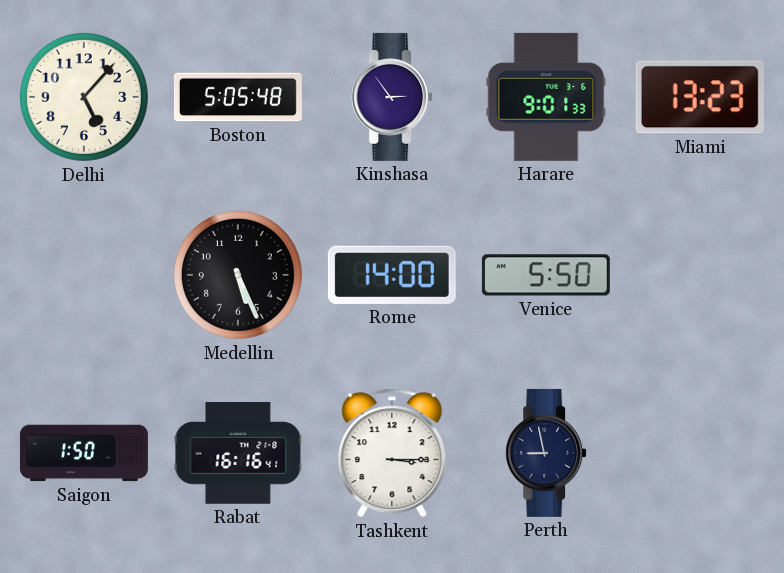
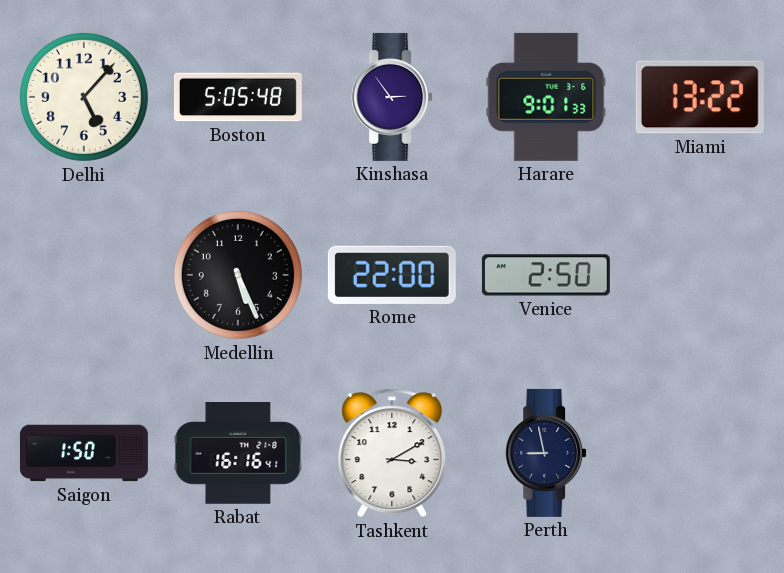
Miami: 13:23 -> 13:22 (700, 97)
Rome: 14:00 -> 22:00 (392, 275)
Venice: 5:50 -> 2:50 (546, 275)
Tashkent: 3:15 -> 3:10 (392, 453)
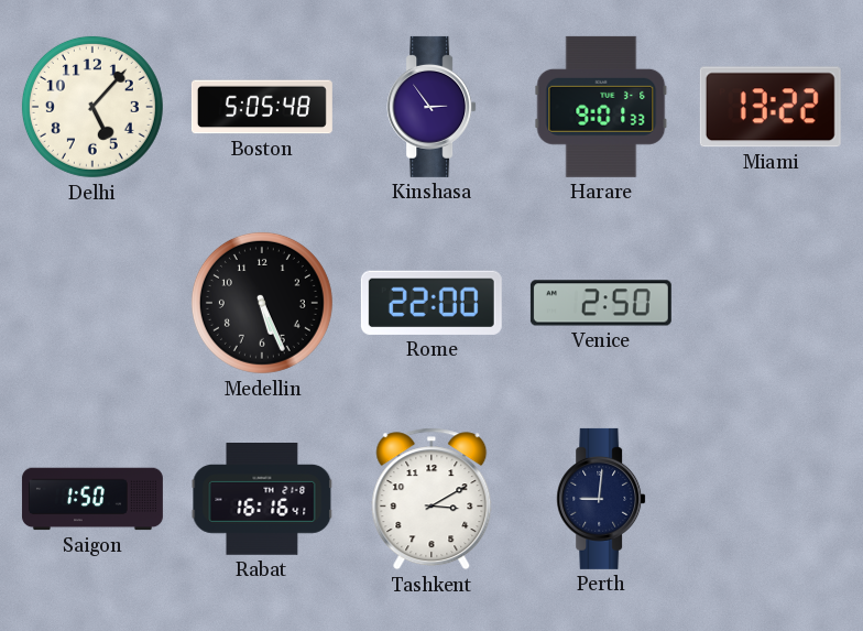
Perth: 8:58 -> 9:01 (601, 499)
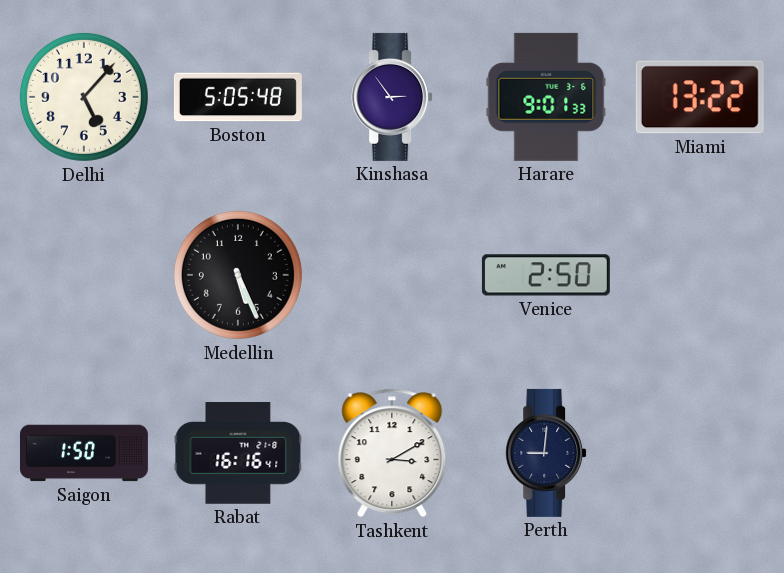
Rome: 22:00 -> none (431, 303)
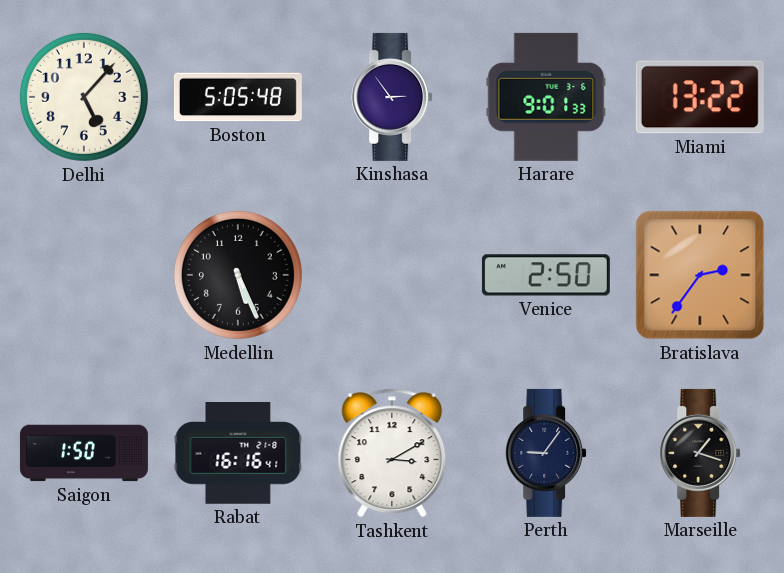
Bratislava: none -> 2:36 (700, 275)
Perth: 9:01 -> 9:06 (546, 453)
Marseille: none -> 1:18 (700, 453)
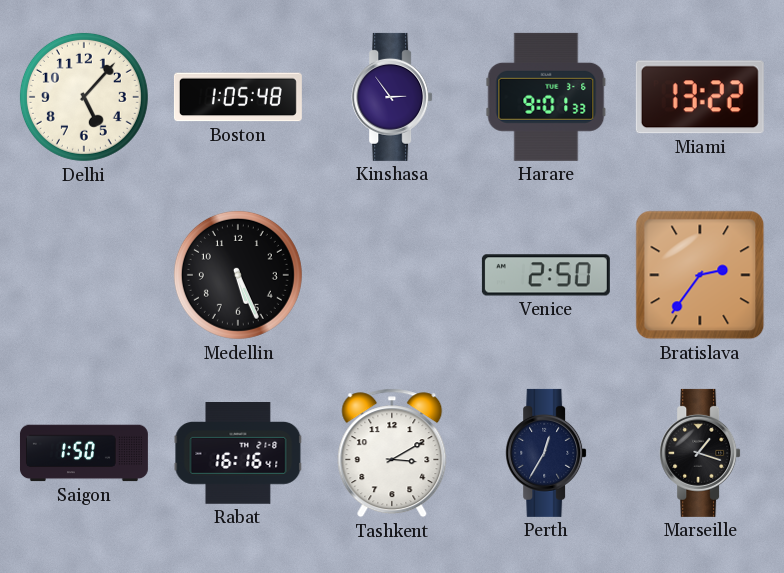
Boston: 5:05 -> 1:05 (238, 97)
Perth: 9:06 -> 12:35 (546, 453)
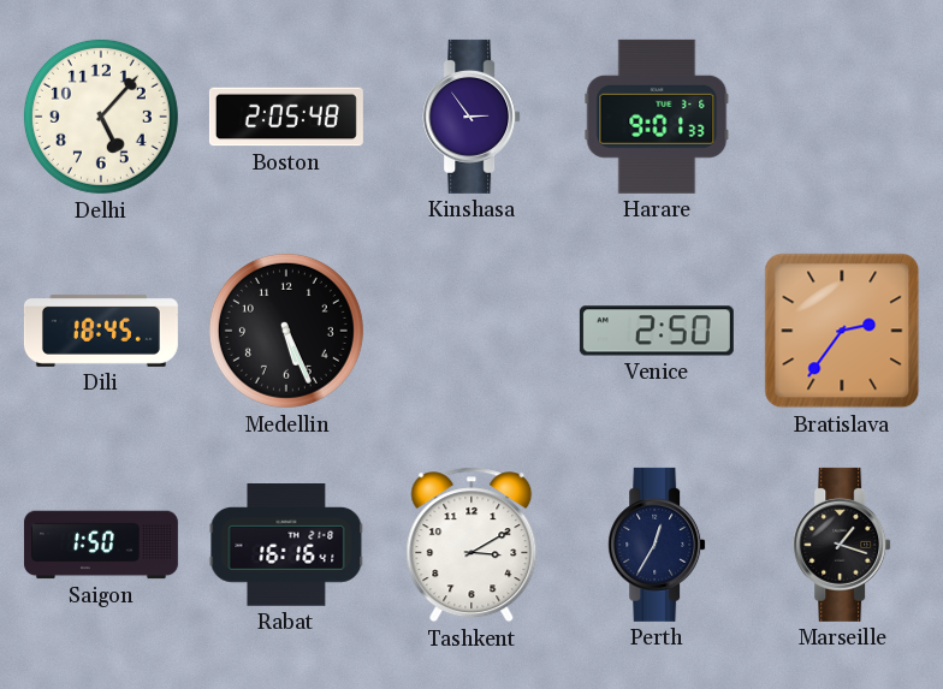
Boston: 1:05 -> 2:05 (286, 117)
Miami: 13:22 -> none (700, 97)
Dili: none -> 18:45 (101, 331)
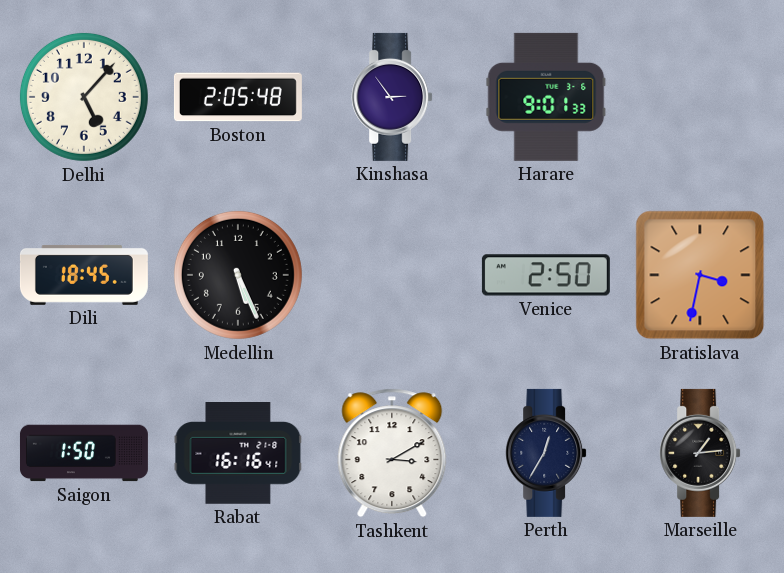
Bratislava: 2:36 -> 3:32 (700, 275)
Marseille: 1:18 -> 1:14 (700, 453)
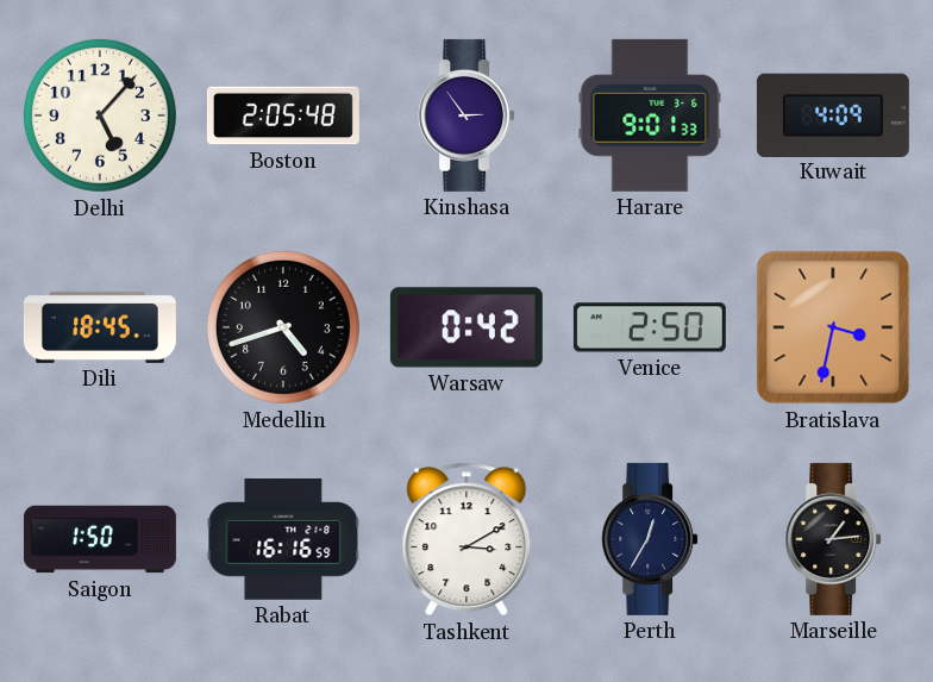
Kuwait: none -> 4:09 (833, 114)
Medellin: 5:26 -> 4:42 (283, 327)
Warsaw: none -> 0:42 (467, 327)
Rabat: 16:16:41 -> 16:16:59 (283, 540)
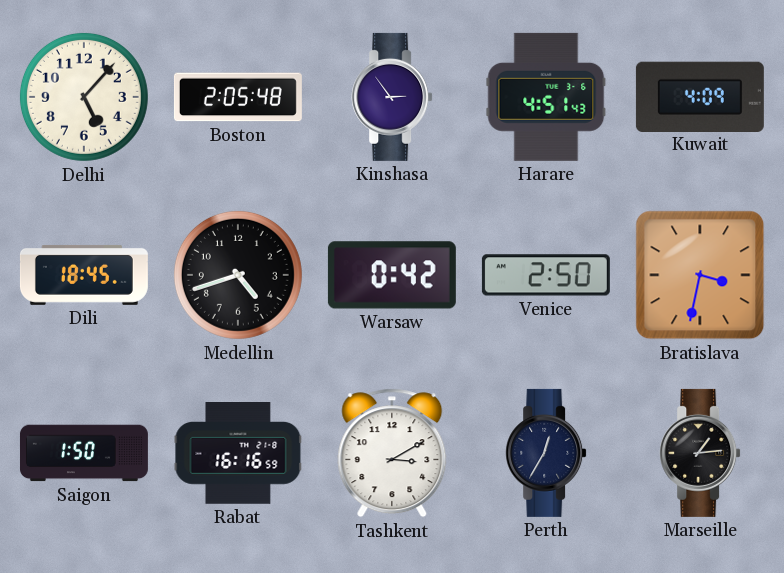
Harare: 9:01 -> 4:51 (546, 97)
